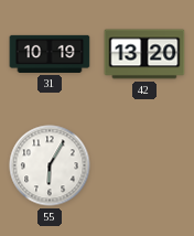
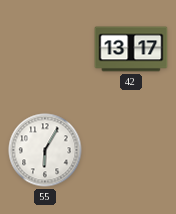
31: 10:19 -> none (50, 54)
42: 13:20 -> 13:17 (131, 49)
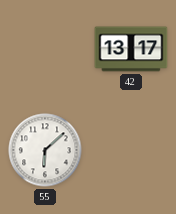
55: 6:05 -> 6:08 (45, 150)
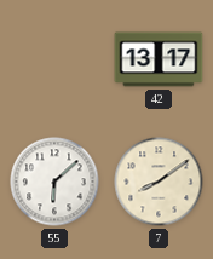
7: none -> 8:09 (159, 182)
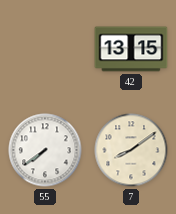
42: 13:17 -> 13:15 (131, 49)
55: 6:08 -> 7:39 (45, 150)
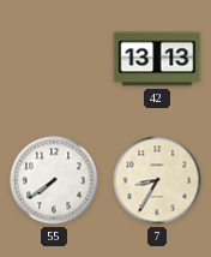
42: 13:15 -> 13:13 (157, 59)
7: 8:09 -> 8:35 (157, 180)
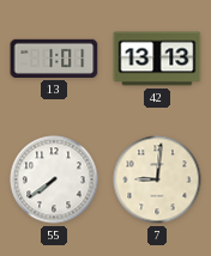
13: none -> 1:01 (54, 59)
7: 8:35 -> 9:01 (157, 179)
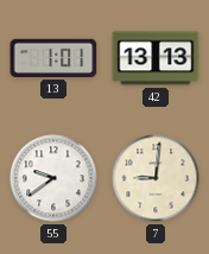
55: 7:39 -> 9:39 (53, 178)
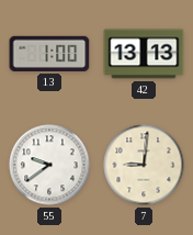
13: 1:01 -> 1:00 (49, 54)
